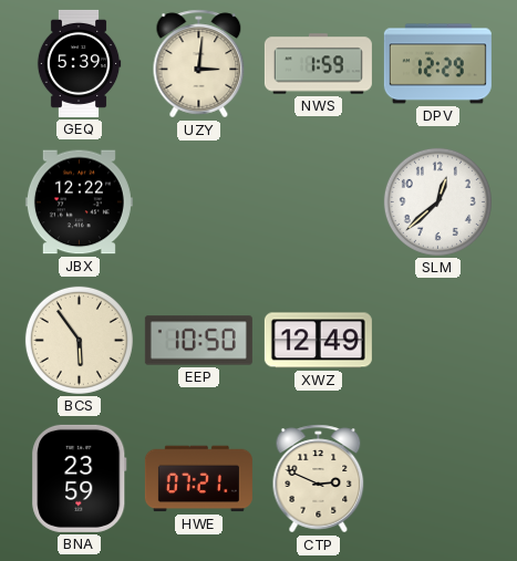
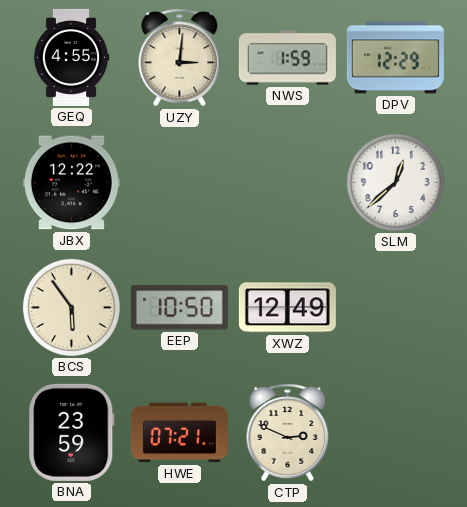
GEQ: 5:39 -> 4:55 (71, 57)
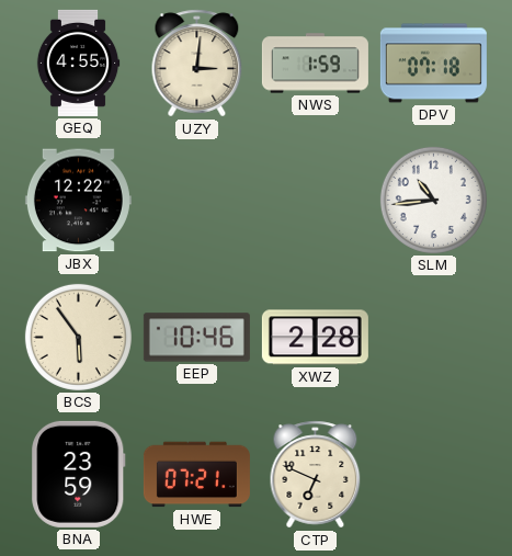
DPV: 12:29 -> 07:18 (433, 64)
SLM: 12:38 -> 10:44 (433, 200)
EEP: 10:50 -> 10:46 (196, 338)
XWZ: 12:49 -> 2:28 (315, 338)
CTP: 2:49 -> 6:49 (316, 475)
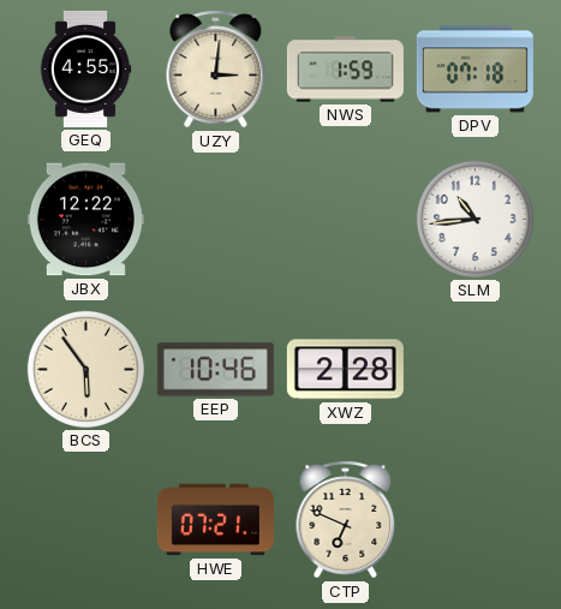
BNA: 23:59 -> none (79, 474)
